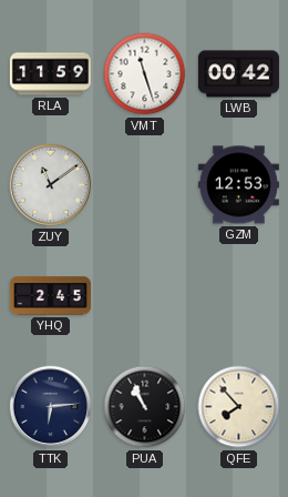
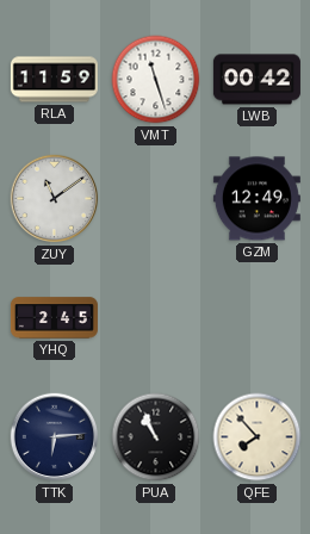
GZM: 12:53 -> 12:49 (256, 199)
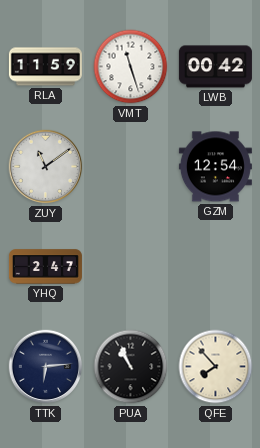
GZM: 12:49 -> 12:54 (215, 167)
YHQ: 2:45 -> 2:47 (45, 267)
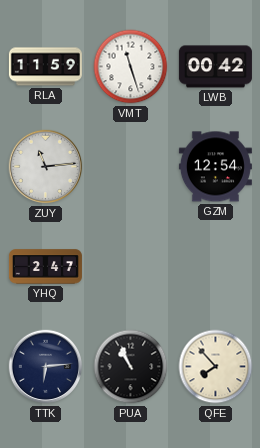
ZUY: 11:09 -> 11:14 (46, 167)
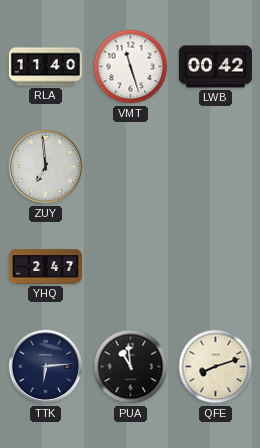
RLA: 11:59 -> 11:40 (45, 67)
ZUY: 11:14 -> 6:59 (46, 167)
GZM: 12:54 -> none (215, 167)
PUA: 10:56 -> 10:59 (131, 367)
QFE: 7:53 -> 8:12 (216, 367)
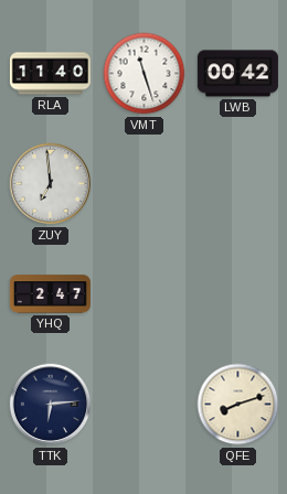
PUA: 10:59 -> none (131, 367)
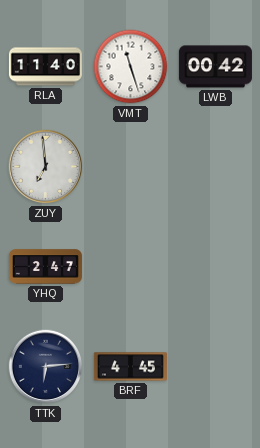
BRF: none -> 4:45 (130, 367)
QFE: 8:12 -> none (238, 405)
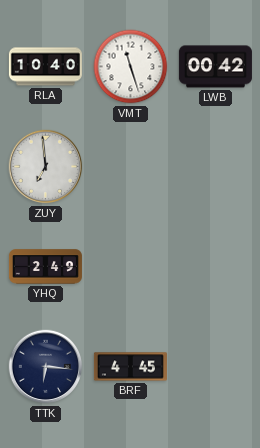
RLA: 11:40 -> 10:40 (45, 67)
YHQ: 2:47 -> 2:49 (45, 267)
TTK: 6:14 -> 6:16 (46, 367)
